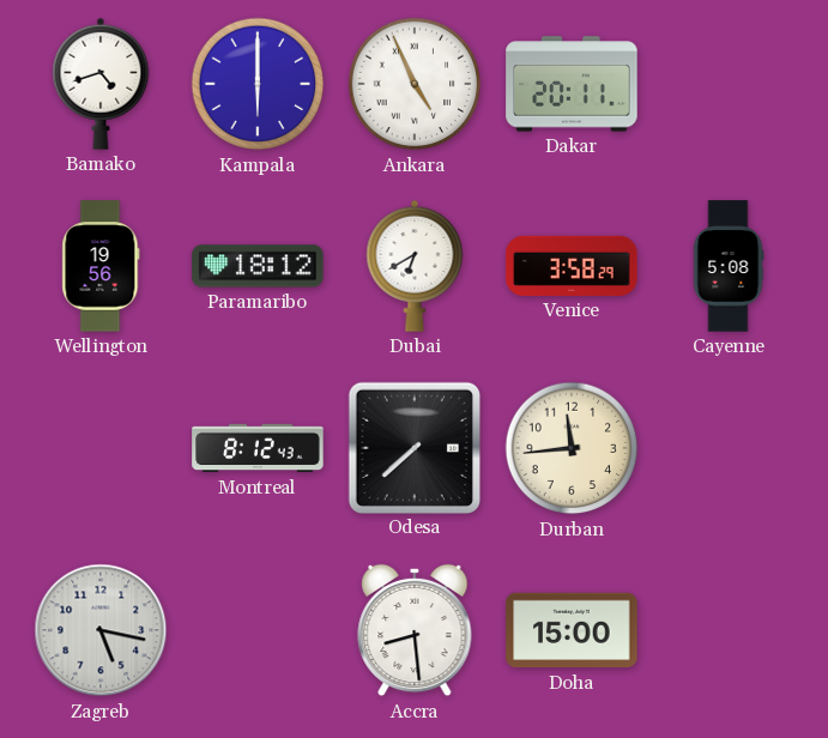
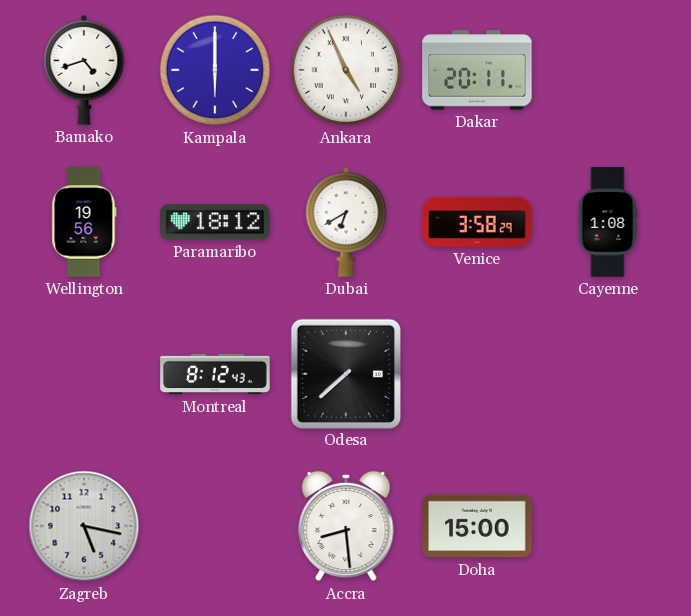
Cayenne: 5:08 -> 1:08 (608, 222)
Durban: 11:44 -> none (572, 448)
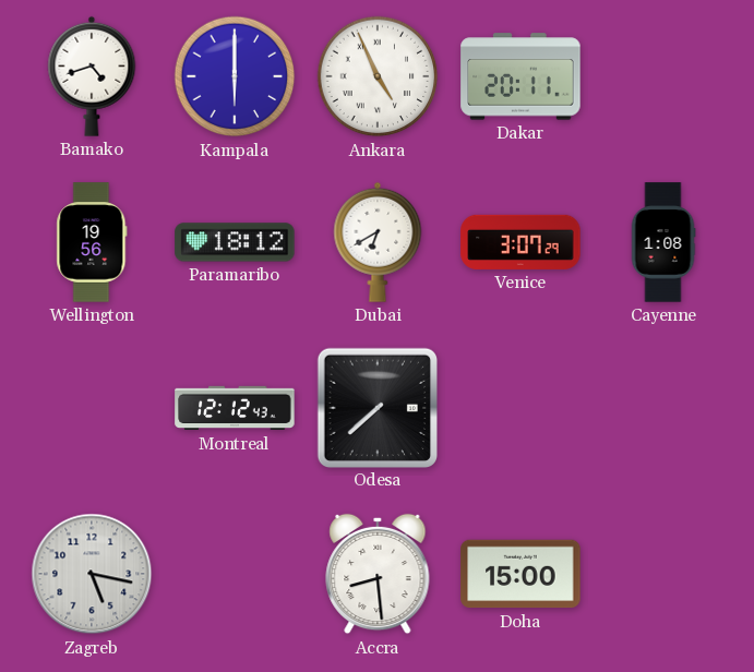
Venice: 3:58 -> 3:07 (520, 242)
Montreal: 8:12 -> 12:12 (235, 408)
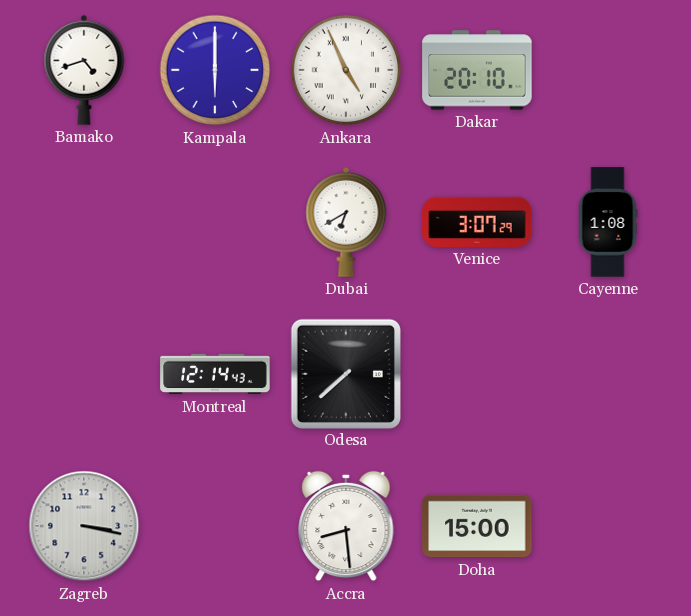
Dakar: 20:11 -> 20:10 (477, 70)
Wellington: 19:56 -> none (92, 242)
Paramaribo: 18:12 -> none (235, 242)
Montreal: 12:12 -> 12:14 (215, 374)
Zagreb: 5:17 -> 3:17 (84, 526)
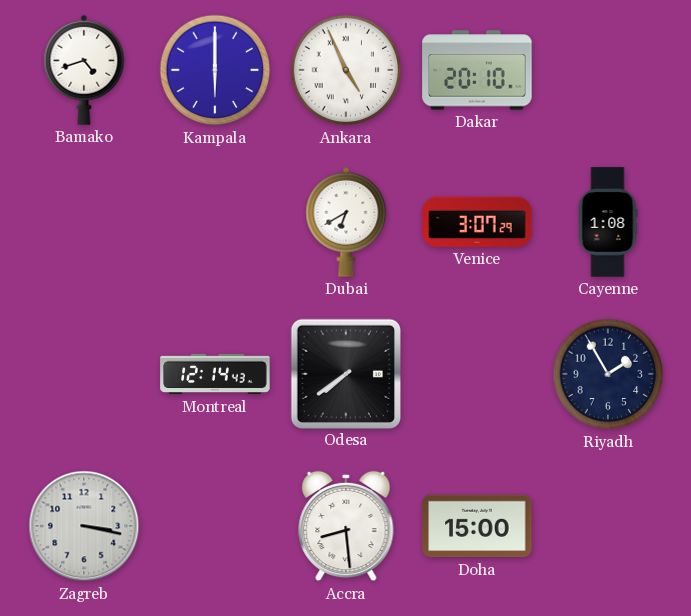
Odesa: 7:38 -> 7:39 (345, 373)
Riyadh: none -> 1:55 (608, 374)
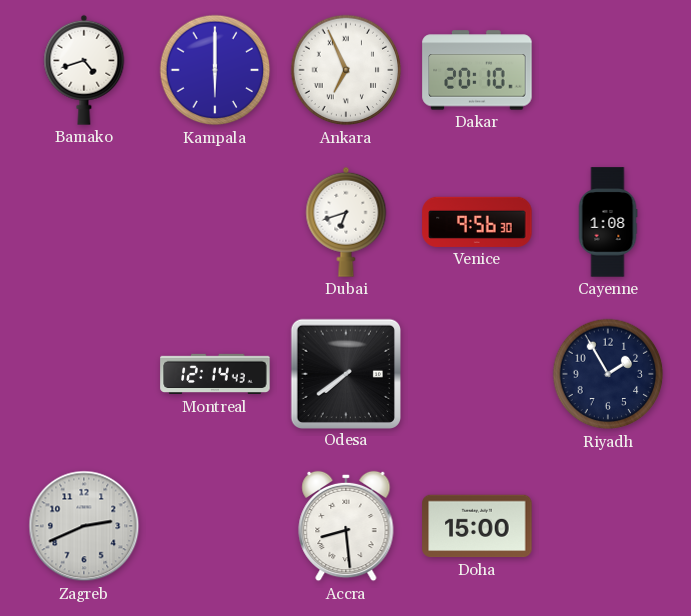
Ankara: 4:56 -> 6:56 (346, 70)
Dubai: 6:40 -> 6:42 (346, 222)
Venice: 3:07 -> 9:56 (477, 222)
Zagreb: 3:17 -> 2:41 (84, 526)
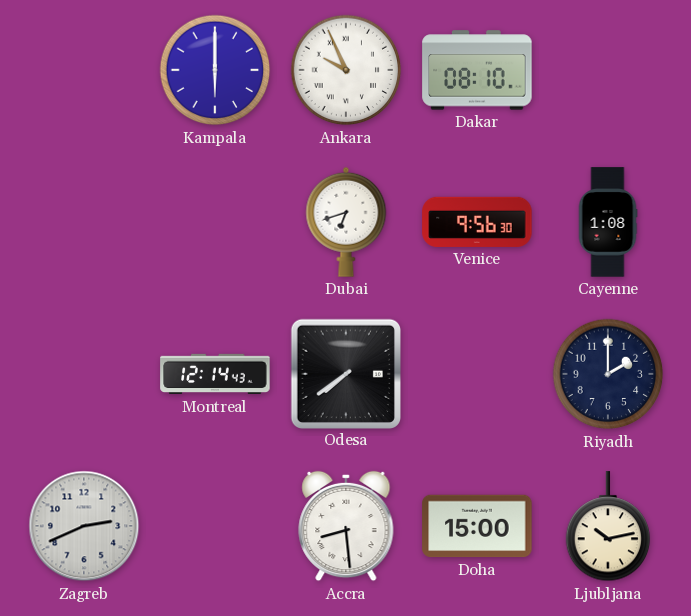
Bamako: 4:42 -> none (84, 70)
Ankara: 6:56 -> 9:56 (346, 70)
Dakar: 20:10 -> 08:10 (477, 70)
Riyadh: 1:55 -> 2:00 (608, 374)
Ljubljana: none -> 10:13 (608, 527)
